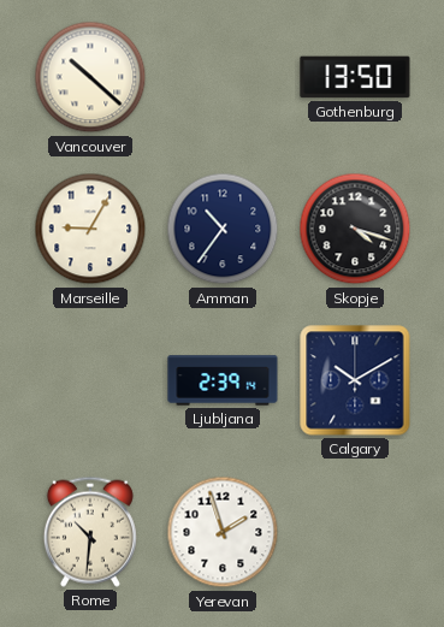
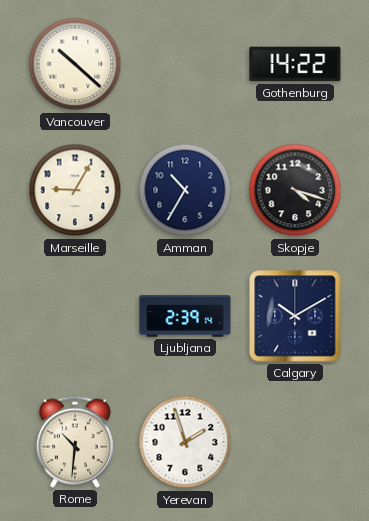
Gothenburg: 13:50 -> 14:22 (295, 64)
Amman: 10:36 -> 10:35 (185, 190)
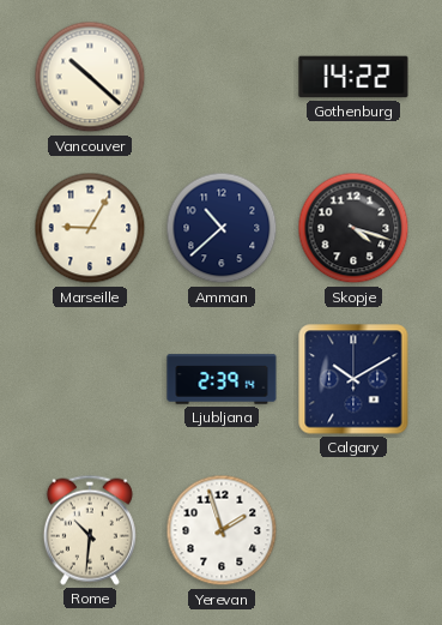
Amman: 10:35 -> 10:38 (222, 228)
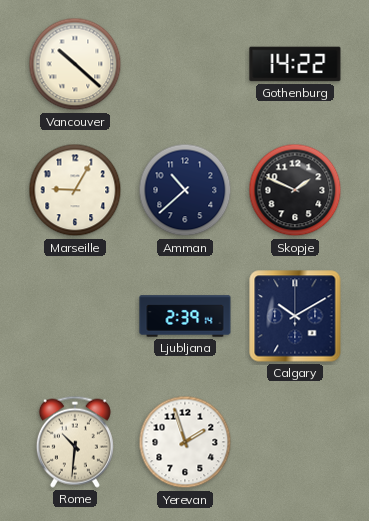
Skopje: 4:18 -> 1:49 (295, 190)
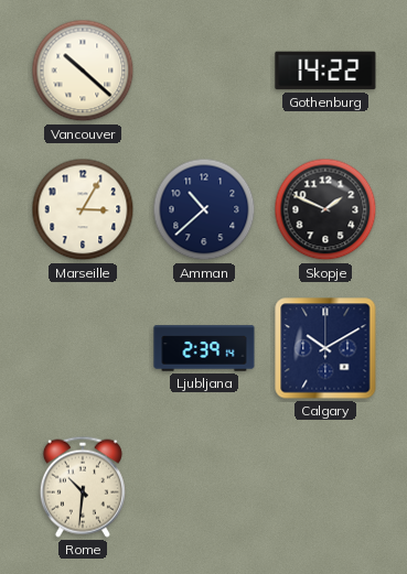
Marseille: 9:05 -> 3:05 (83, 209)
Yerevan: 1:57 -> none (185, 442)
